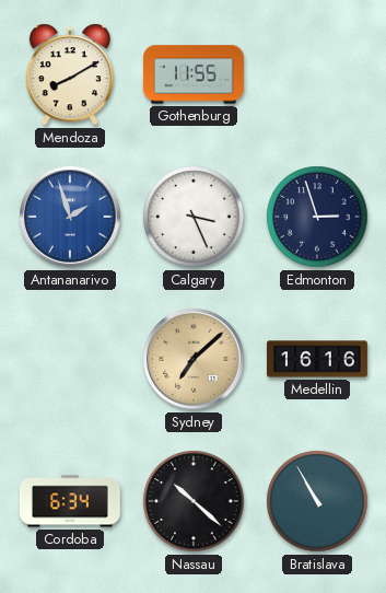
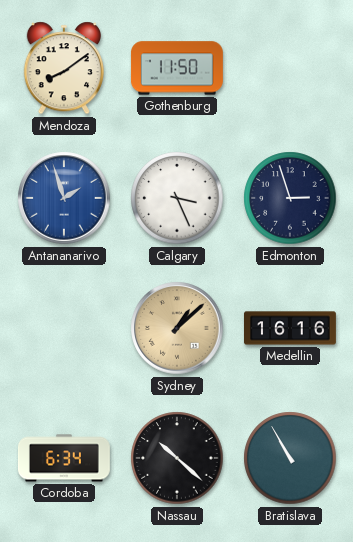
Mendoza: 8:10 -> 8:09 (64, 68)
Gothenburg: 11:55 -> 11:50 (177, 68)
Sydney: 7:08 -> 1:08 (177, 328)
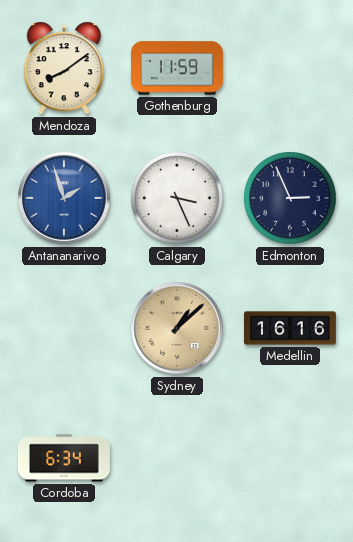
Gothenburg: 11:50 -> 11:59 (177, 68)
Edmonton: 2:57 -> 2:56 (290, 198)
Nassau: 10:22 -> none (177, 458)
Bratislava: 10:55 -> none (290, 458)
